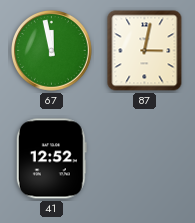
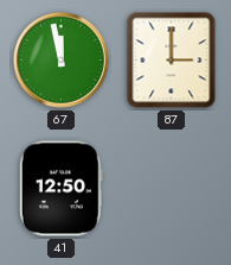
87: 3:02 -> 3:00 (172, 61)
41: 12:52 -> 12:50 (60, 189)
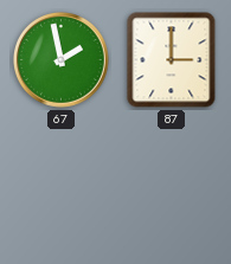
67: 11:58 -> 1:58 (62, 60)
41: 12:50 -> none (60, 189)
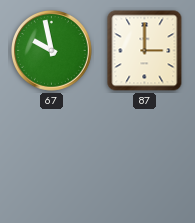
67: 1:58 -> 9:58 (52, 51)
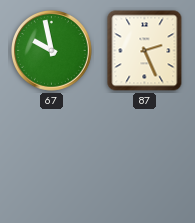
87: 3:00 -> 2:26 (145, 51)
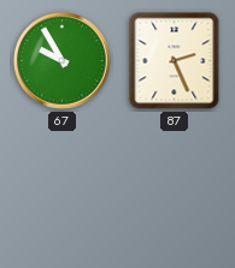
67: 9:58 -> 9:55 (63, 61)
